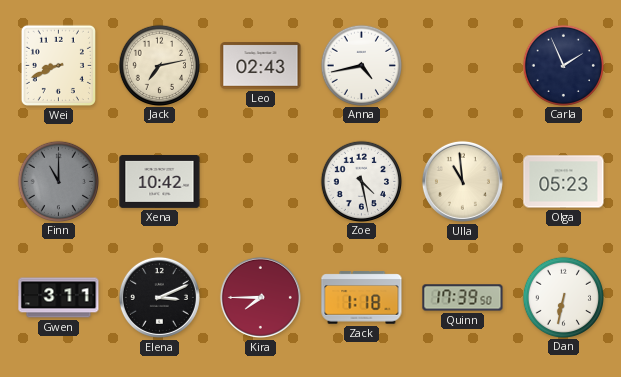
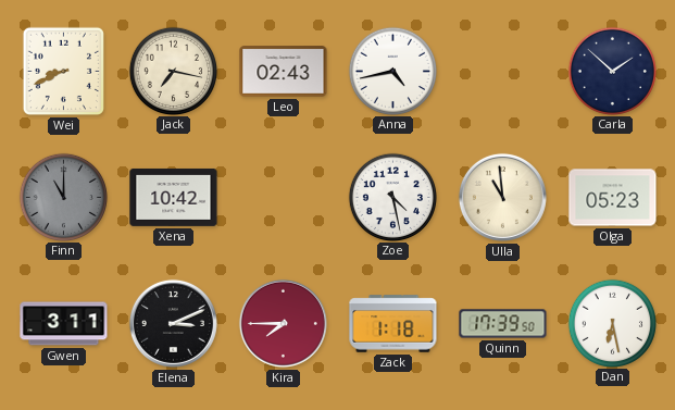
Jack: 7:13 -> 7:17 (173, 71)
Carla: 1:56 -> 1:52 (612, 71)
Dan: 6:32 -> 6:28 (612, 323)
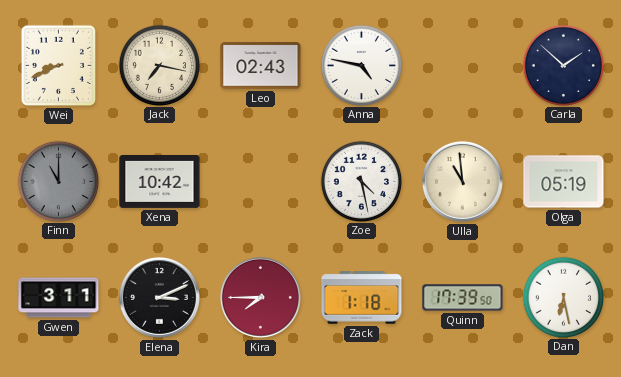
Anna: 4:43 -> 4:47 (361, 65)
Olga: 05:23 -> 05:19 (564, 182)
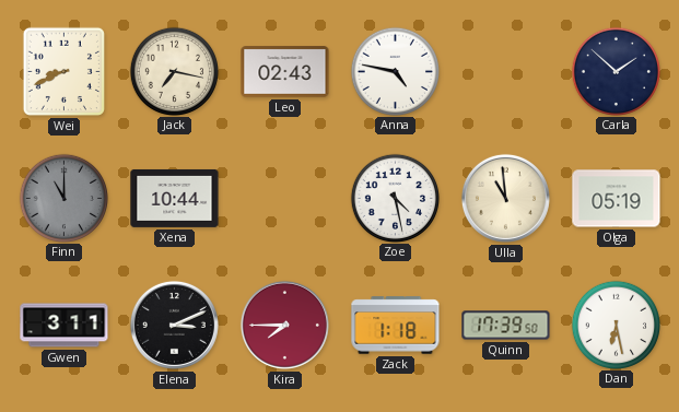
Xena: 10:42 -> 10:44 (175, 198)
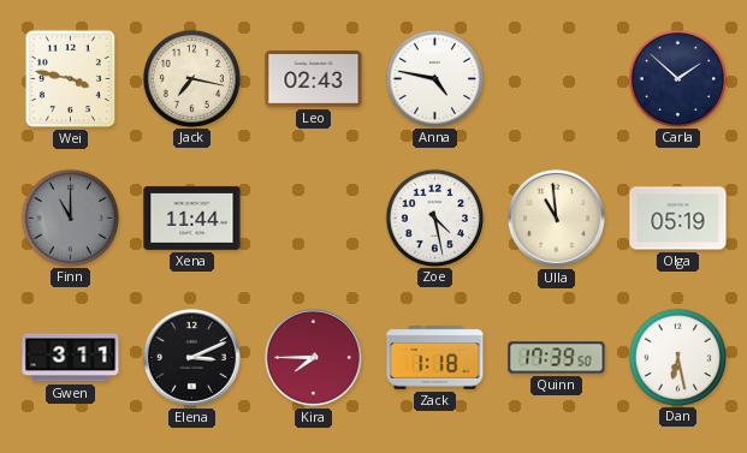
Wei: 8:41 -> 3:47 (70, 78)
Xena: 10:44 -> 11:44 (192, 217)
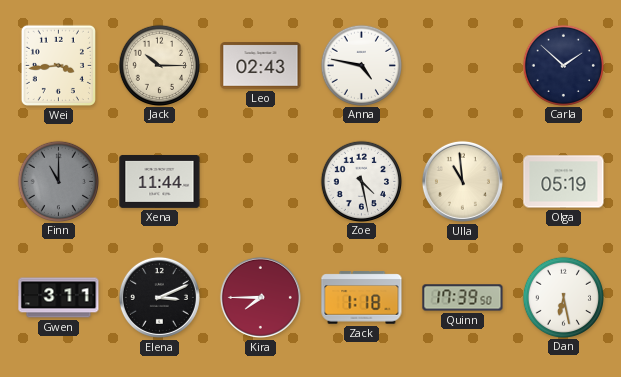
Wei: 3:47 -> 3:44 (58, 65)
Jack: 7:17 -> 10:15 (159, 65)
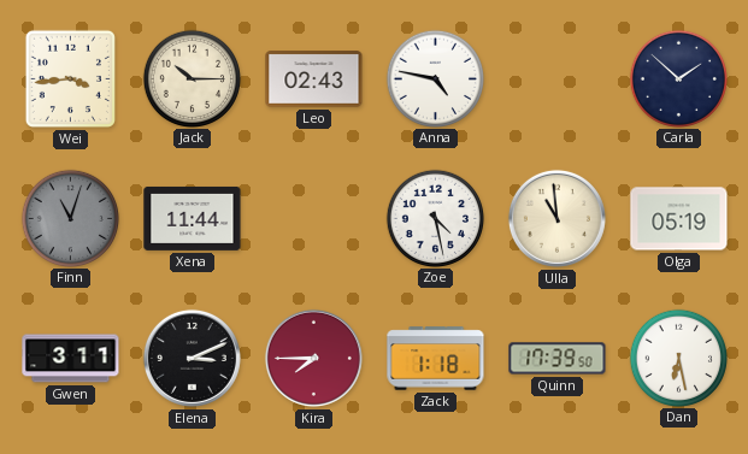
Finn: 11:00 -> 11:03 (70, 218)
